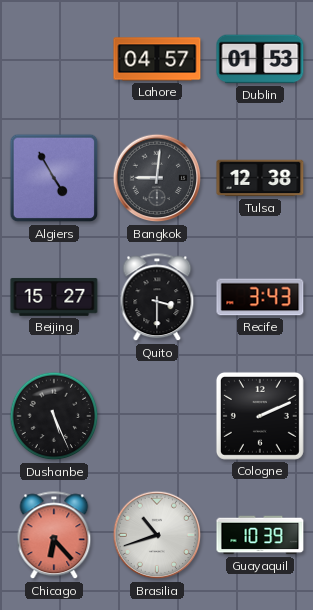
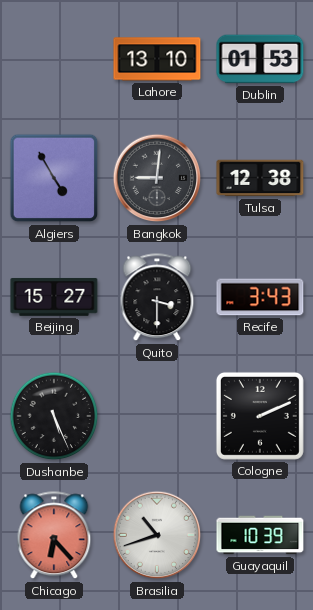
Lahore: 04:57 -> 13:10 (157, 59)
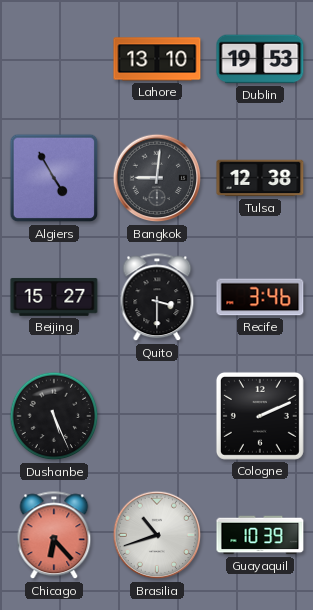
Dublin: 01:53 -> 19:53 (260, 59)
Recife: 3:43 -> 3:46 (260, 297)
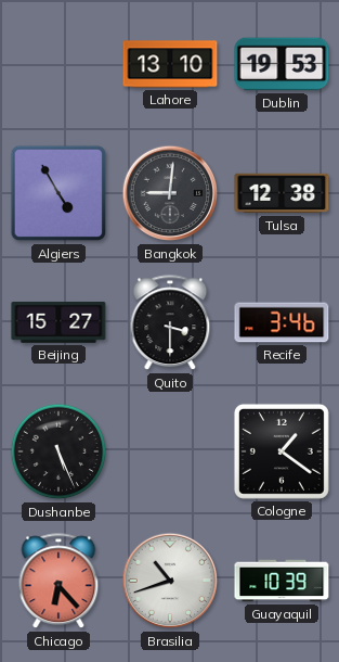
Cologne: 2:11 -> 1:21 (282, 451)
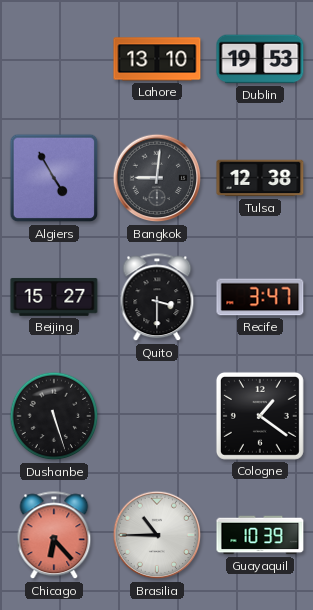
Recife: 3:46 -> 3:47 (260, 297)
Dushanbe: 5:26 -> 5:27 (54, 416)
Brasilia: 10:42 -> 10:45 (157, 535)
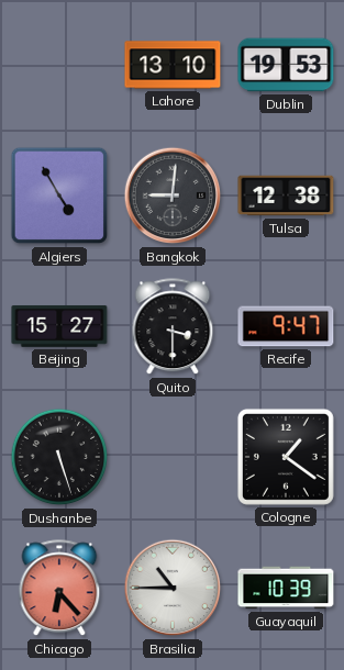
Recife: 3:47 -> 9:47 (286, 326)
